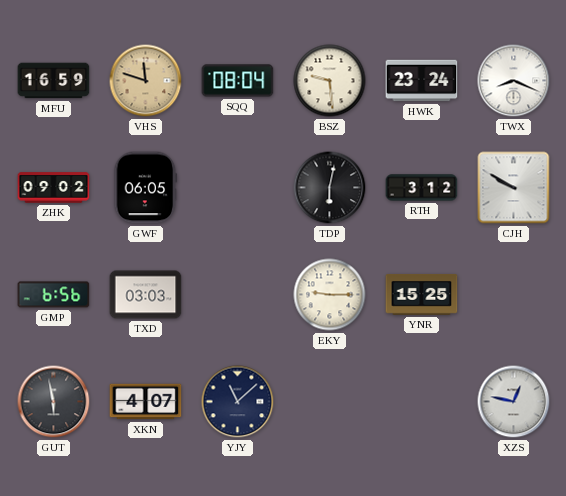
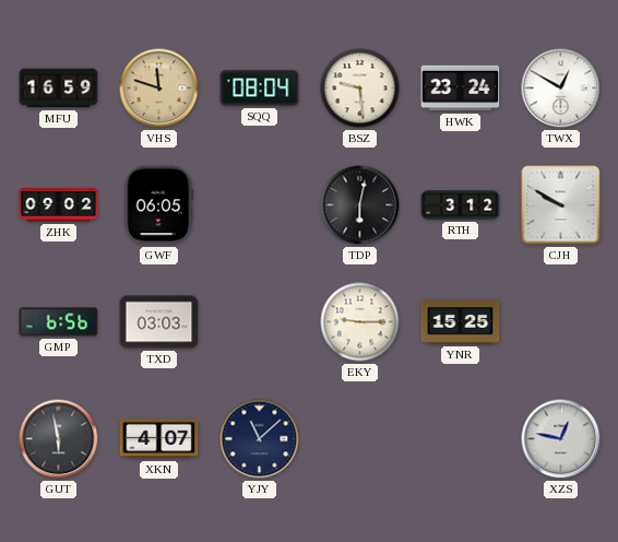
TWX: 8:19 -> 12:50 (561, 89)
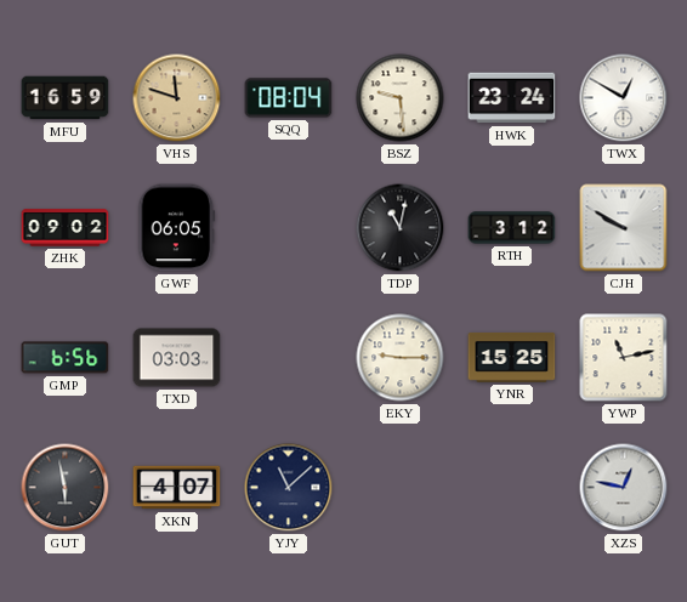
TDP: 6:02 -> 11:02 (401, 228)
YWP: none -> 11:13 (624, 358)
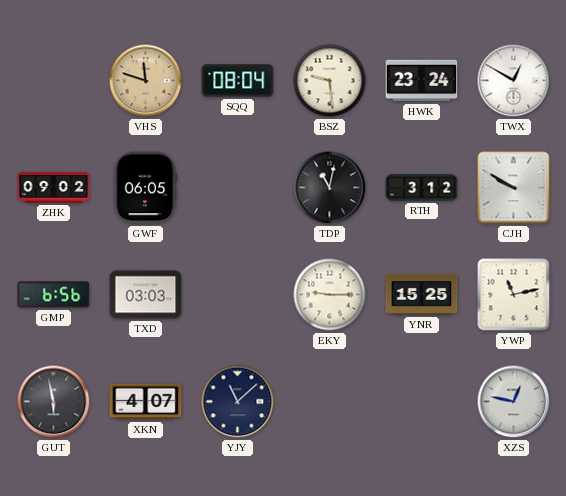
MFU: 16:59 -> none (66, 98)
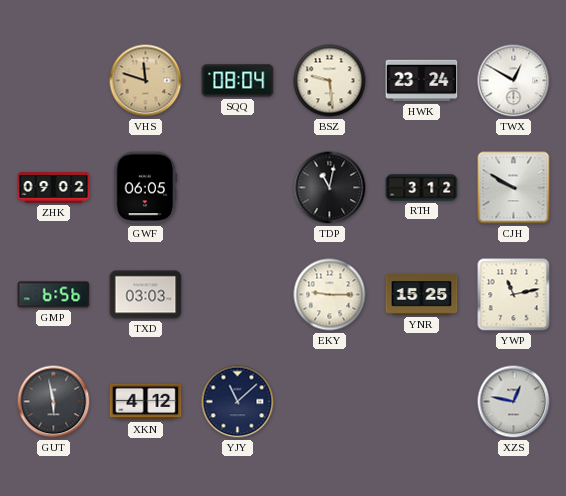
XKN: 4:07 -> 4:12 (146, 402)
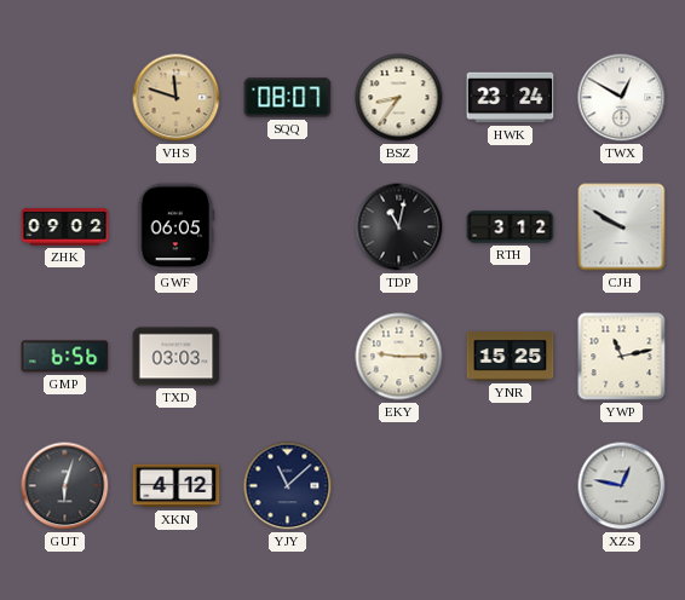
SQQ: 08:04 -> 08:07 (288, 98)
BSZ: 9:29 -> 8:36 (399, 98)
GUT: 5:58 -> 6:03 (65, 486)
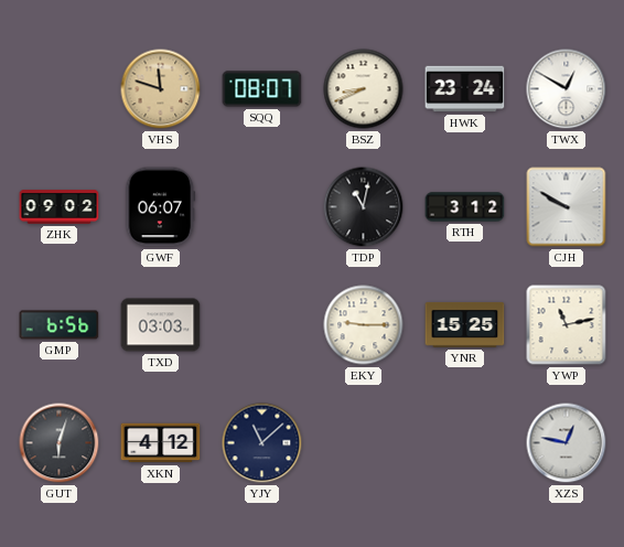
BSZ: 8:36 -> 8:41 (364, 89)
GWF: 06:05 -> 06:07 (161, 207)
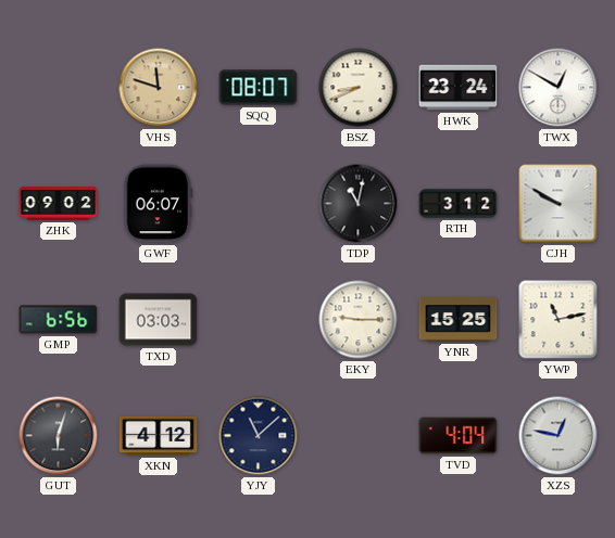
TVD: none -> 4:04 (459, 436)
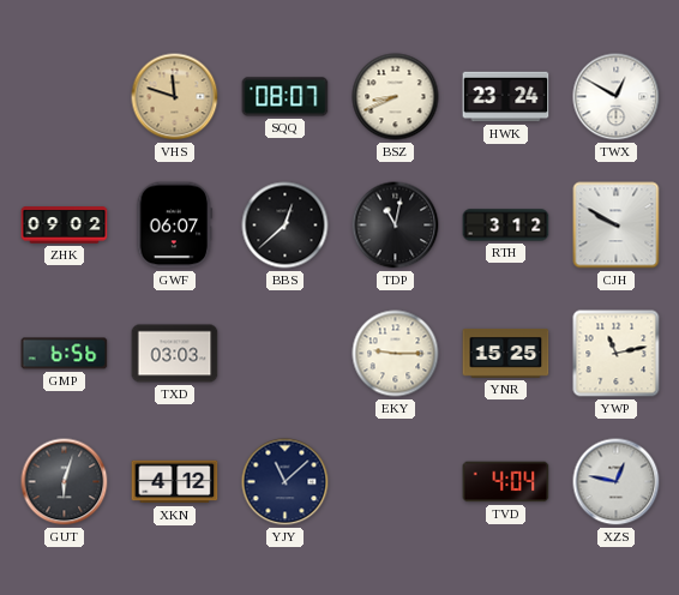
BBS: none -> 12:38 (286, 226)
